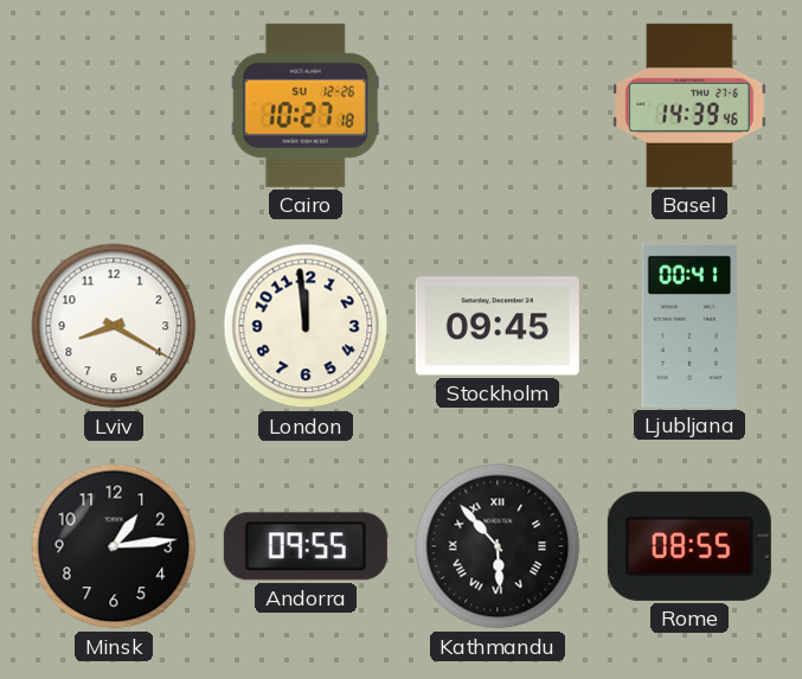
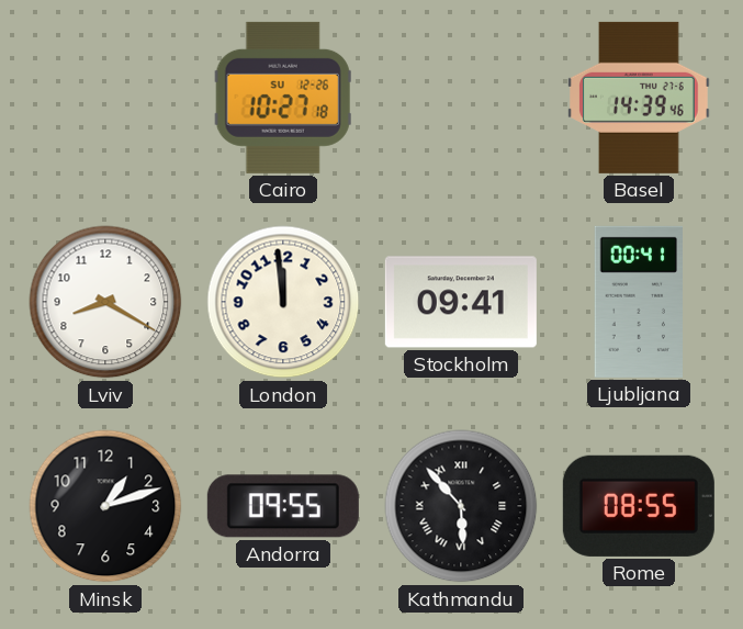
Stockholm: 09:45 -> 09:41 (461, 302)
Minsk: 1:14 -> 1:12 (105, 506)
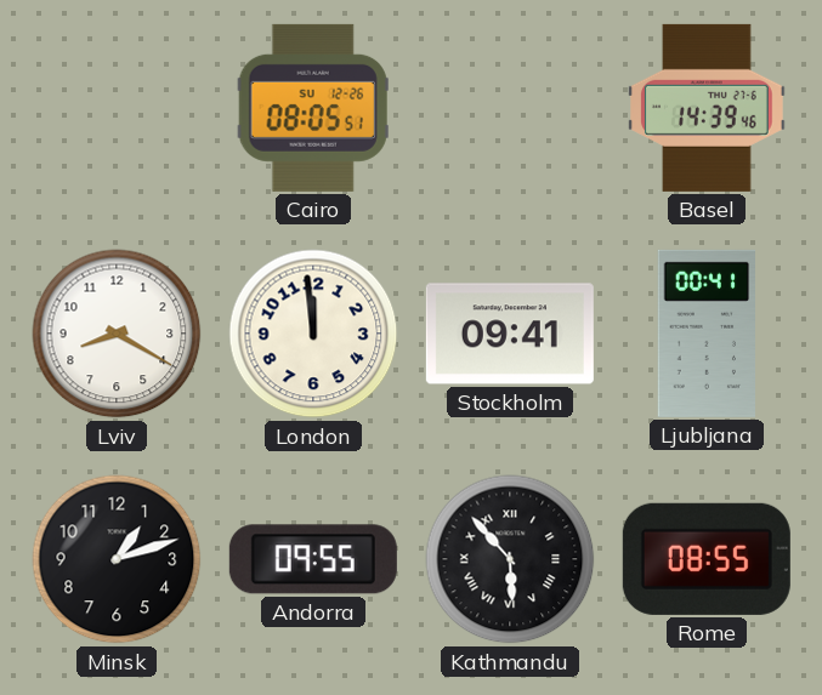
Cairo: 10:27 -> 08:05 (313, 108)
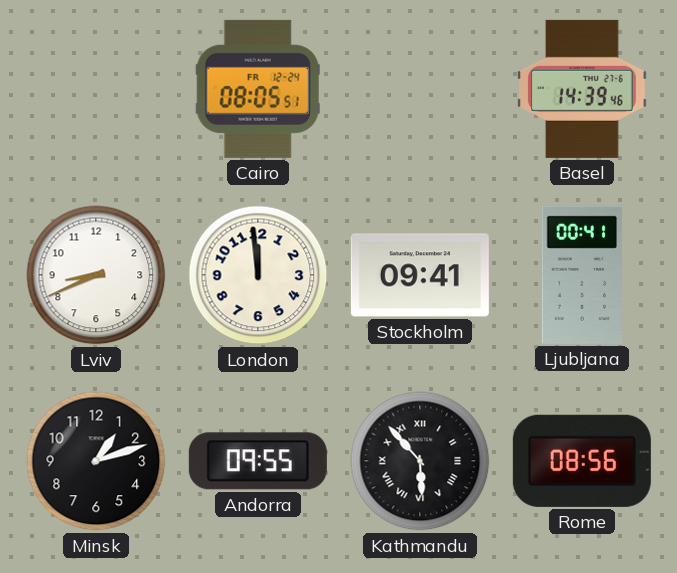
Cairo date: SU 12-26 -> FR 12-24 (258, 89)
Lviv: 8:20 -> 8:41 (96, 275)
Rome: 08:55 -> 08:56 (582, 461)
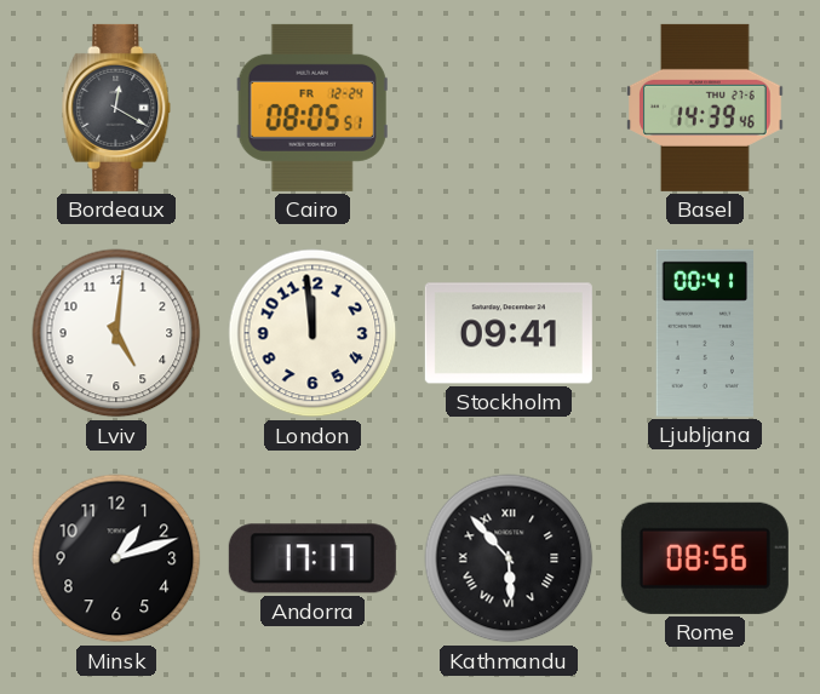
Bordeaux: none -> 12:20 (116, 108)
Lviv: 8:41 -> 5:01 (116, 333)
Andorra: 09:55 -> 17:17 (312, 558)
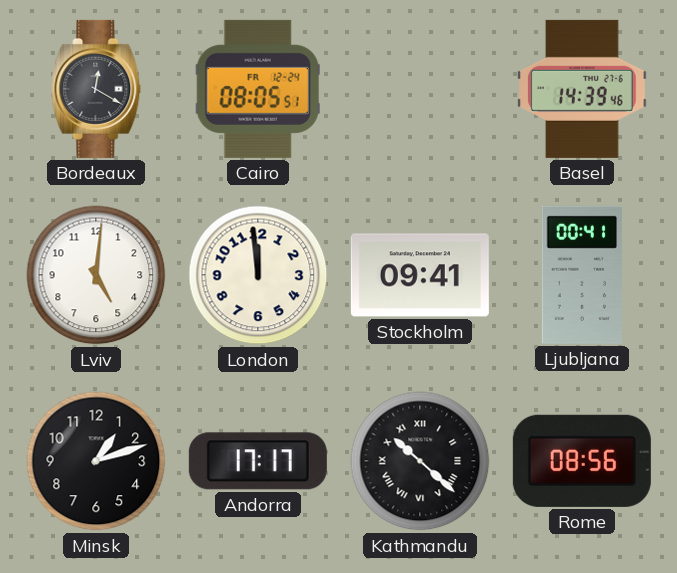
Kathmandu: 5:53 -> 10:22 (420, 461)
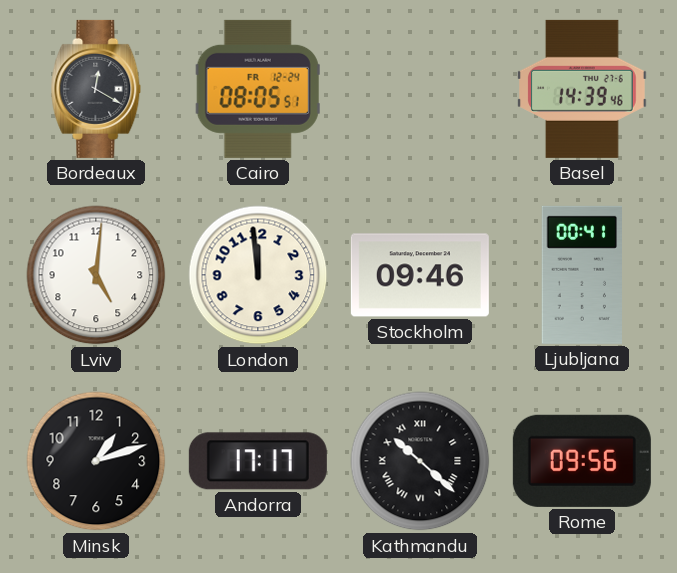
Stockholm: 09:41 -> 09:46 (420, 275)
Rome: 08:56 -> 09:56 (582, 461)
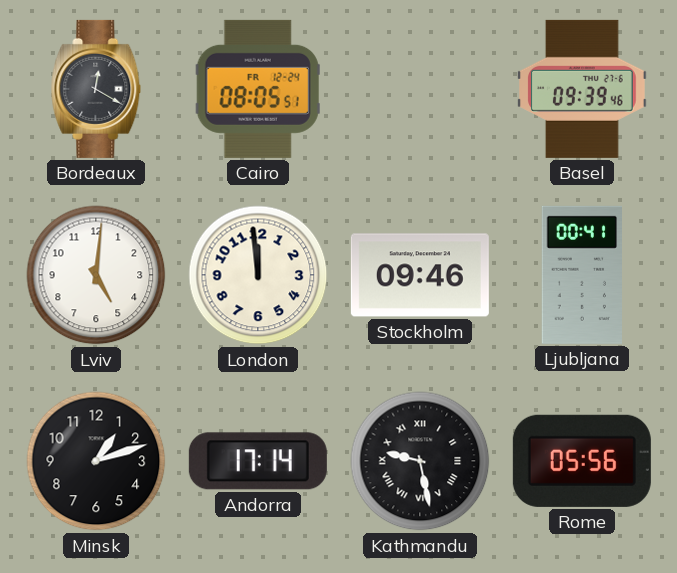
Basel: 14:39 -> 09:39 (583, 89)
Andorra: 17:17 -> 17:14 (258, 461)
Kathmandu: 10:22 -> 9:28 (420, 461)
Rome: 09:56 -> 05:56 (582, 461)
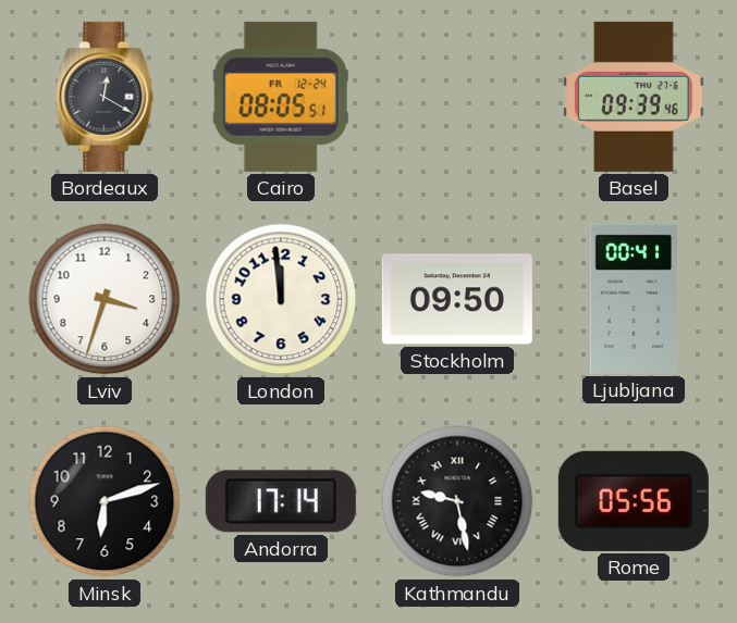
Lviv: 5:01 -> 3:33 (105, 299)
Stockholm: 09:46 -> 09:50 (457, 299)
Minsk: 1:12 -> 6:12 (105, 501)
